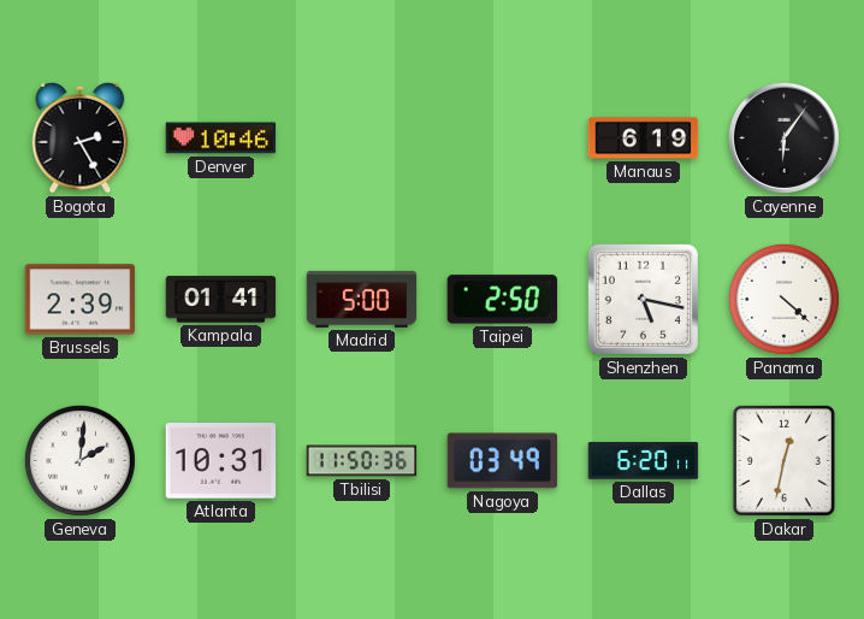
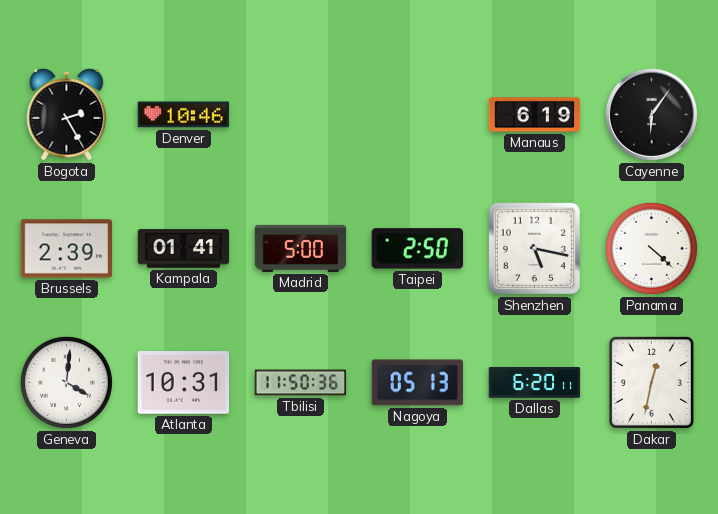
Geneva: 2:01 -> 4:01 (66, 382)
Nagoya: 03:49 -> 05:13 (418, 383)
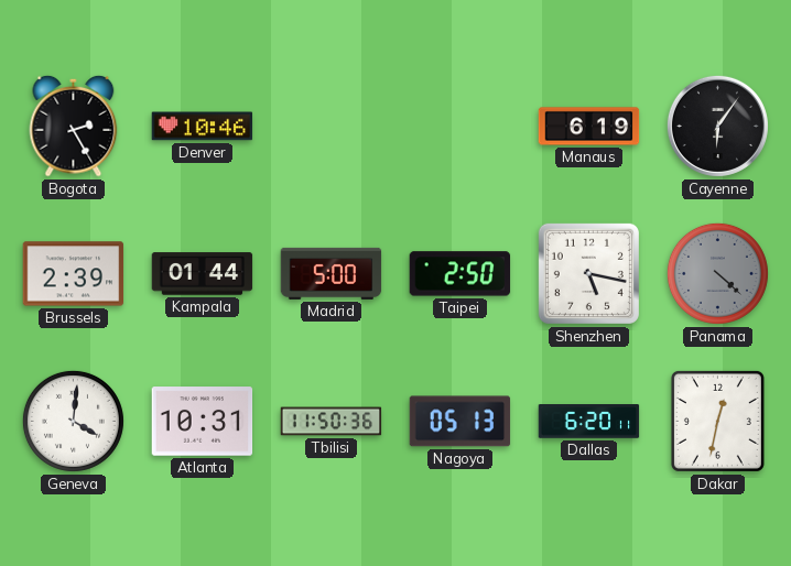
Kampala: 01:41 -> 01:44 (203, 274)
Panama dial: white -> grey (717, 273)
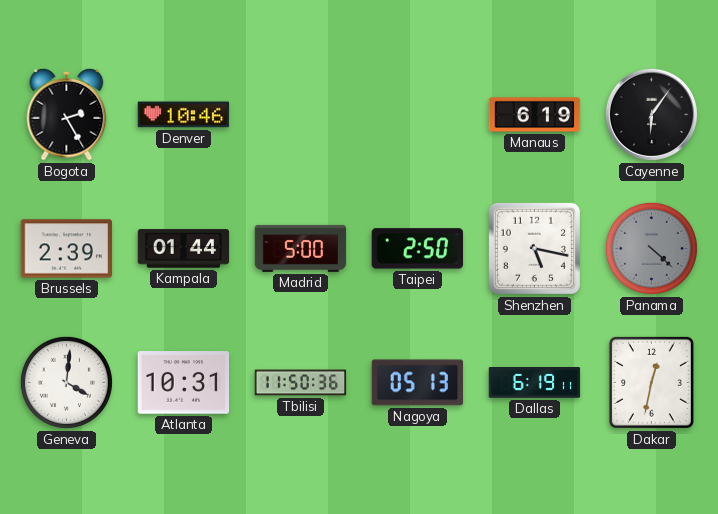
Dallas: 6:20 -> 6:19 (535, 383)
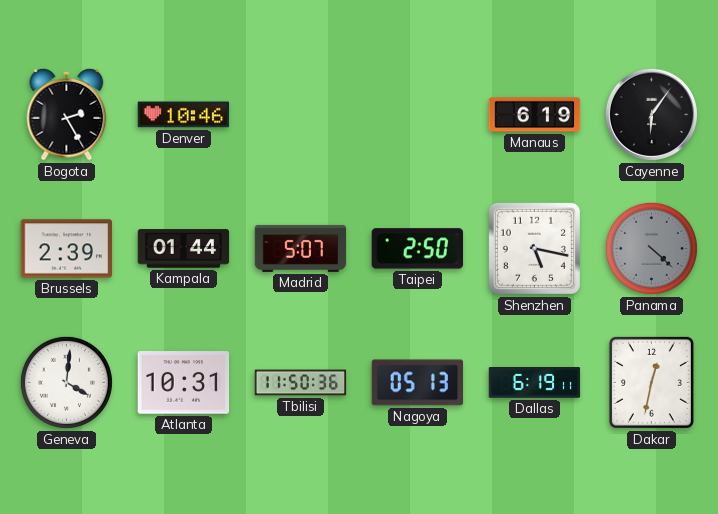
Madrid: 5:00 -> 5:07 (301, 248)
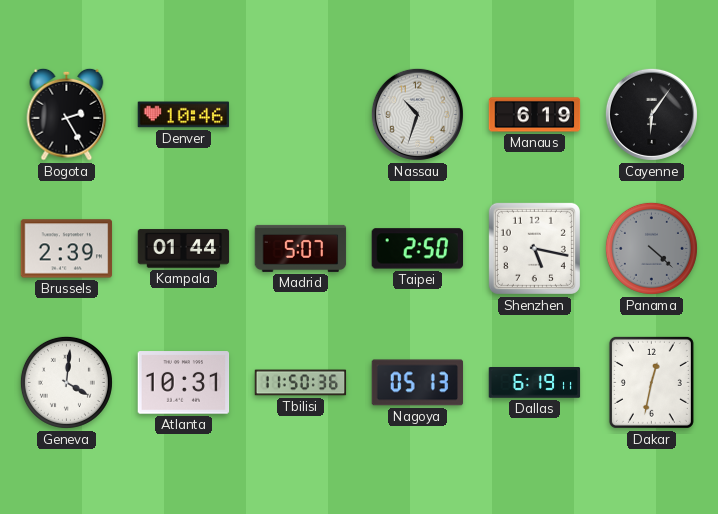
Nassau: none -> 10:33 (417, 114)
